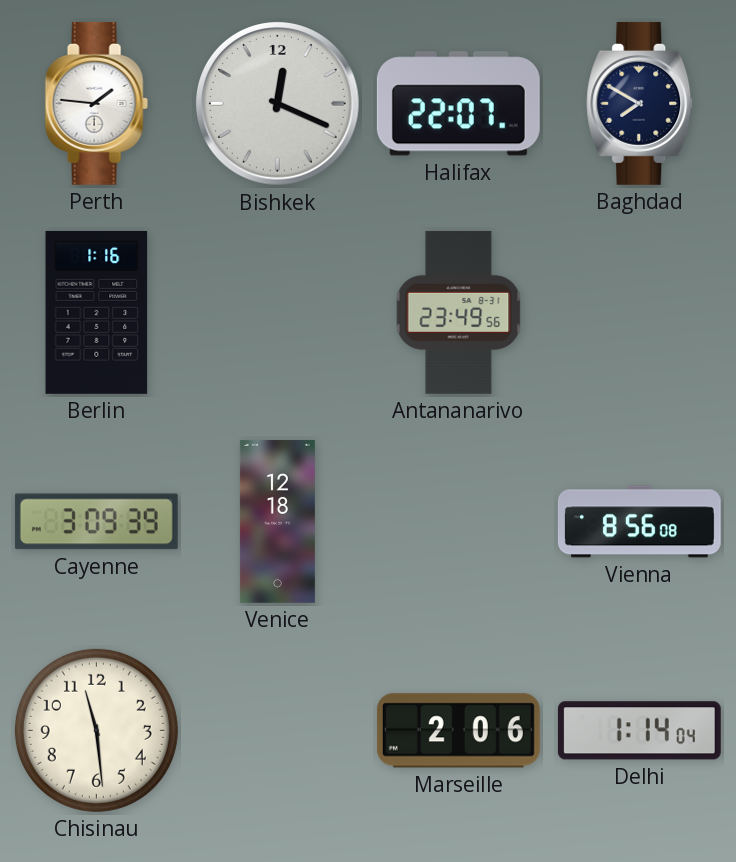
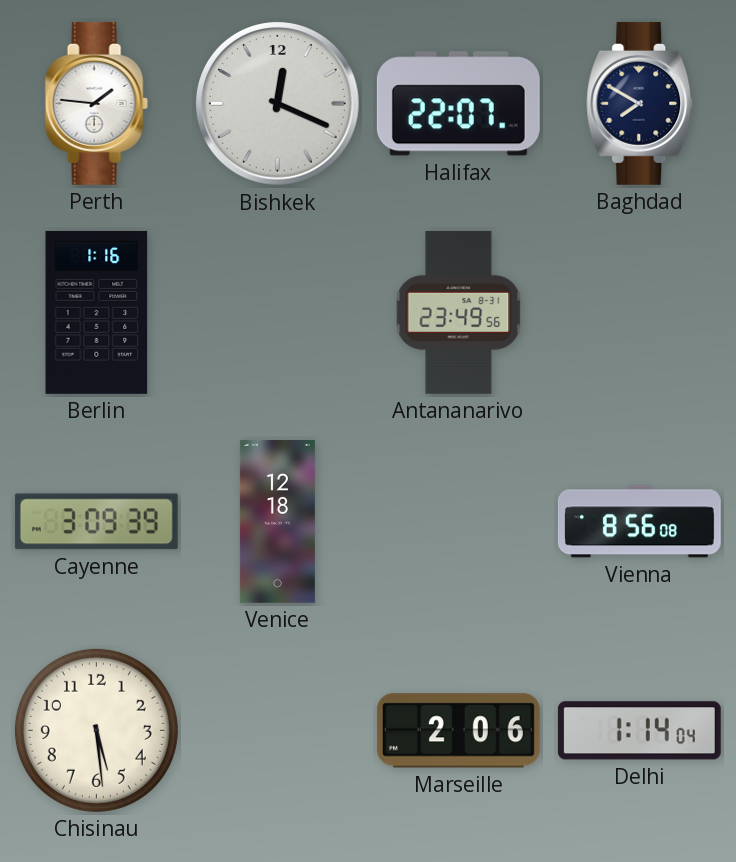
Chisinau: 11:29 -> 5:29 (96, 730)
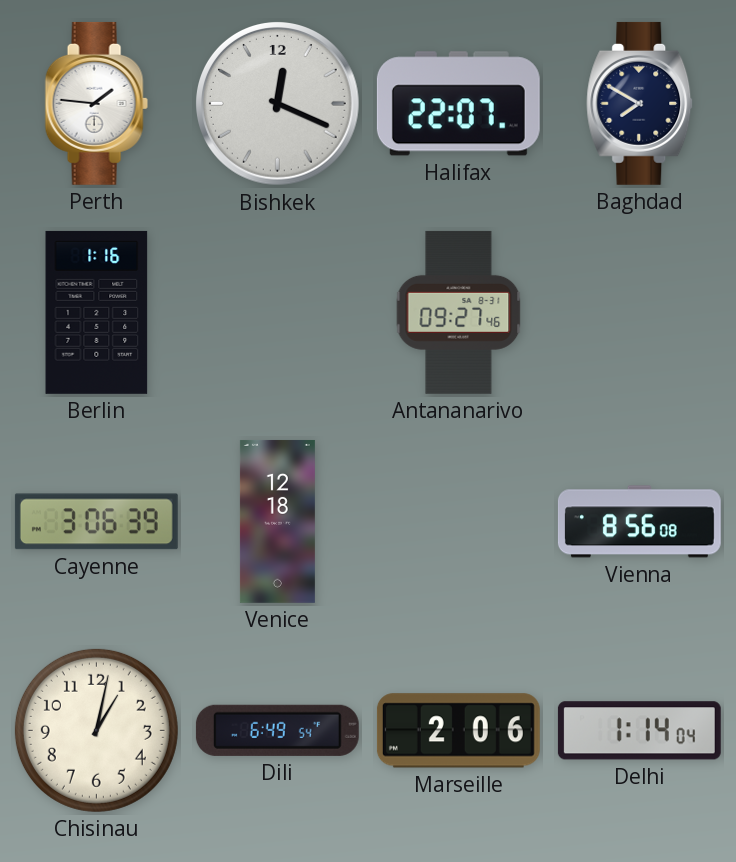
Antananarivo: 23:49 -> 09:27 (459, 312)
Cayenne: 3:09 -> 3:06 (96, 522)
Chisinau: 5:29 -> 1:02 (96, 730)
Dili: none -> 6:49 (277, 730)
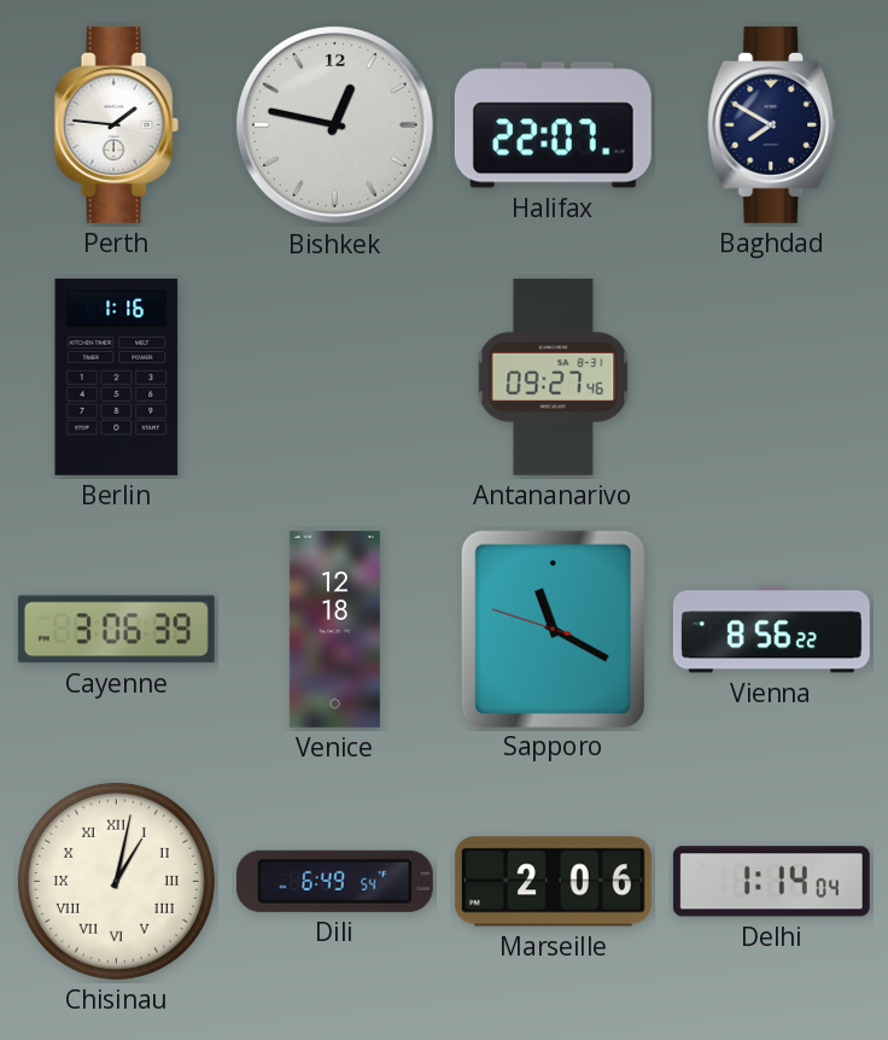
Bishkek: 12:19 -> 12:47 (335, 125)
Sapporo: none -> 11:19 (553, 629)
Vienna: 8:56:08 -> 8:56:22 (771, 630)
Chisinau numerals: Arabic -> Roman (116, 881)
